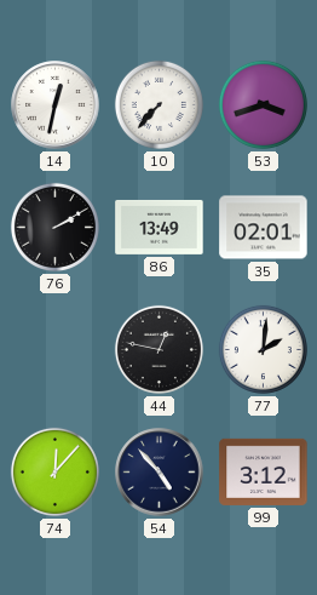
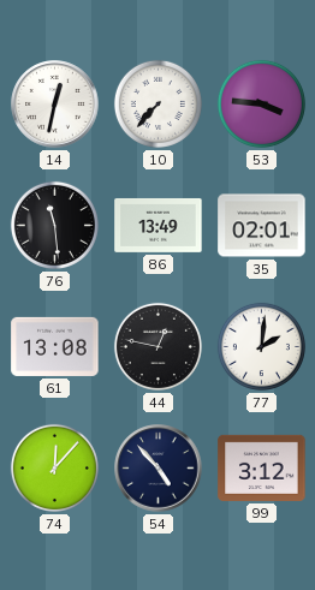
53: 3:42 -> 3:46 (261, 103)
76: 2:10 -> 11:29 (54, 225)
61: none -> 13:08 (55, 346)
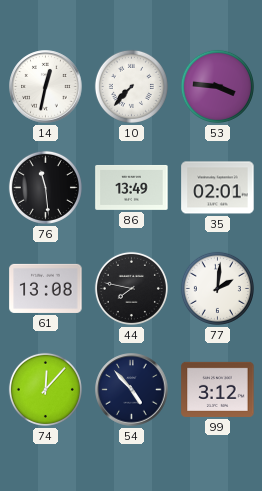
44: 12:47 -> 7:47 (131, 288)
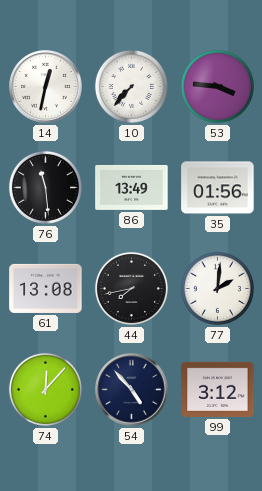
35: 02:01 -> 01:56 (218, 188)
44: 7:47 -> 7:43 (131, 288)
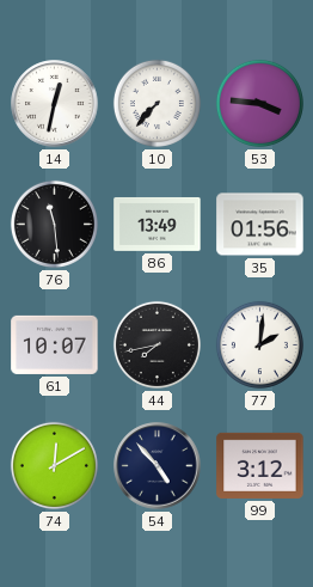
61: 13:08 -> 10:07 (55, 344)
74: 12:07 -> 12:10 (54, 465)
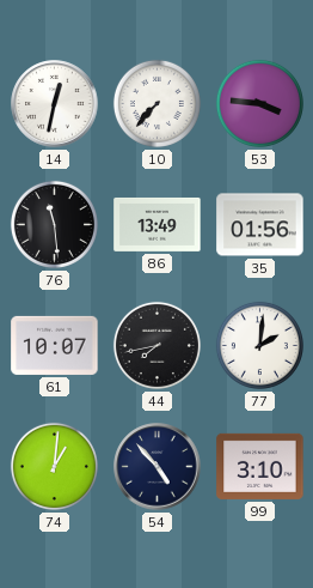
74: 12:10 -> 1:01 (54, 466)
99: 3:12 -> 3:10 (260, 466)
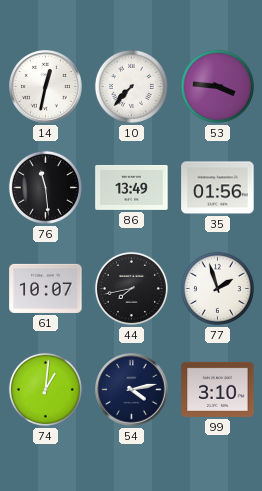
77: 2:01 -> 1:57 (217, 288)
54: 4:53 -> 4:13 (132, 390)
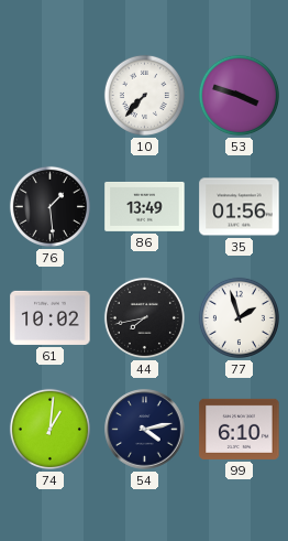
14: 12:32 -> none (46, 87)
53: 3:46 -> 3:48 (239, 95)
76: 11:29 -> 1:29 (49, 206)
61: 10:07 -> 10:02 (51, 317)
99: 3:10 -> 6:10 (240, 429)
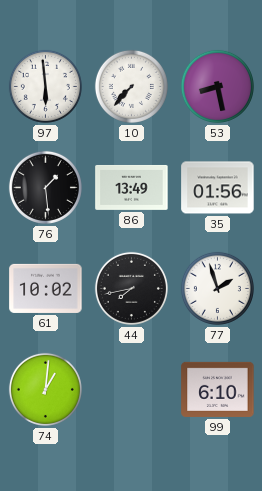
97: none -> 5:59 (45, 86)
53: 3:48 -> 8:28 (217, 86)
54: 4:13 -> none (145, 430)
